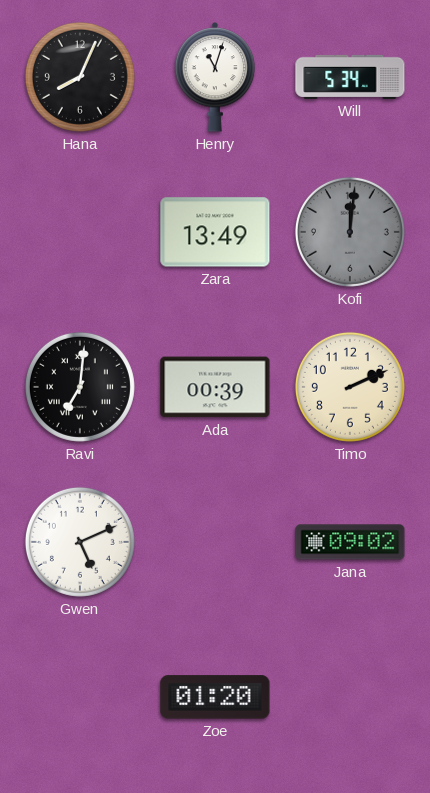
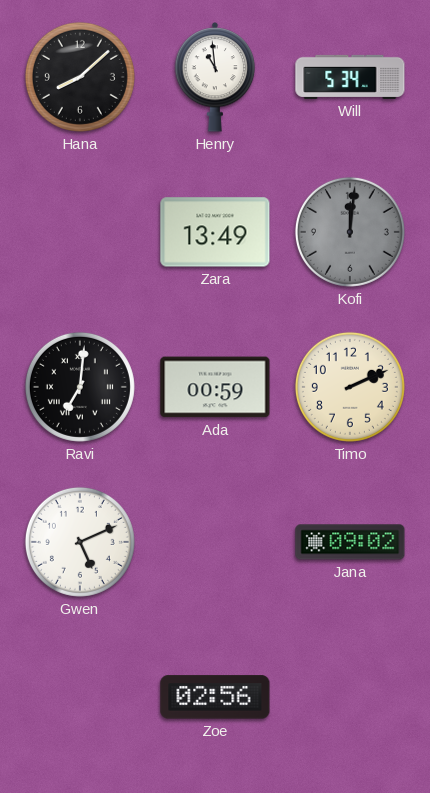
Hana: 8:04 -> 8:08 (80, 77)
Henry: 11:03 -> 10:59 (215, 78)
Ada: 00:39 -> 00:59 (215, 387)
Zoe: 01:20 -> 02:56 (215, 697)
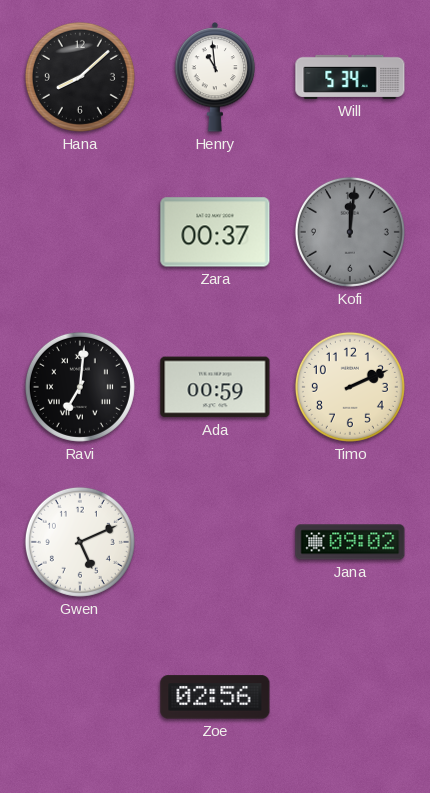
Zara: 13:49 -> 00:37 (215, 232)
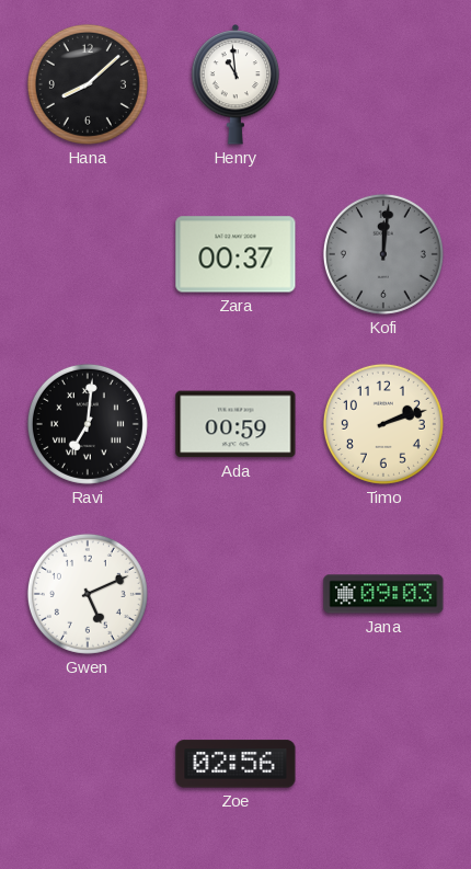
Will: 5:34 -> none (350, 77)
Timo: 2:11 -> 2:12 (383, 424)
Jana: 09:02 -> 09:03 (383, 594)
